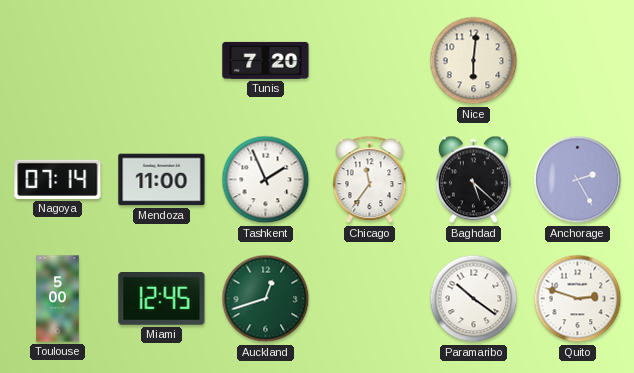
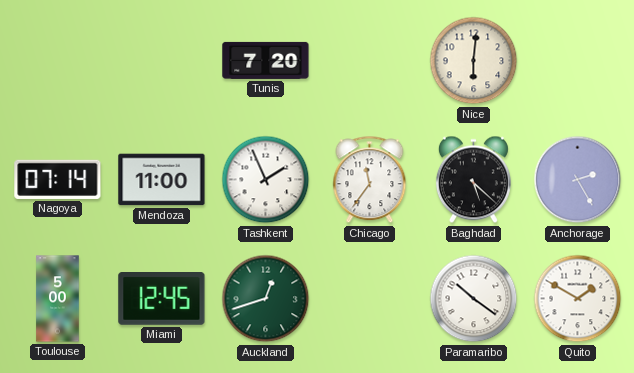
Quito: 2:48 -> 1:50 (578, 299)
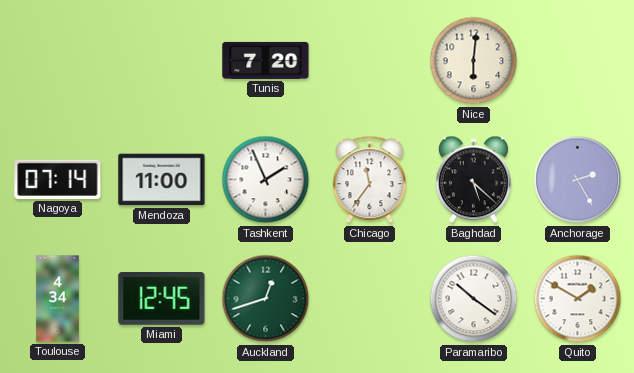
Toulouse: 5:00 -> 4:34 (58, 299)
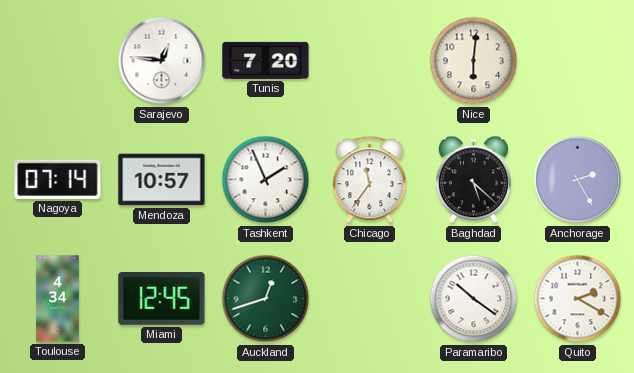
Sarajevo: none -> 12:46 (162, 61)
Mendoza: 11:00 -> 10:57 (162, 180)
Quito: 1:50 -> 2:20 (578, 299)
